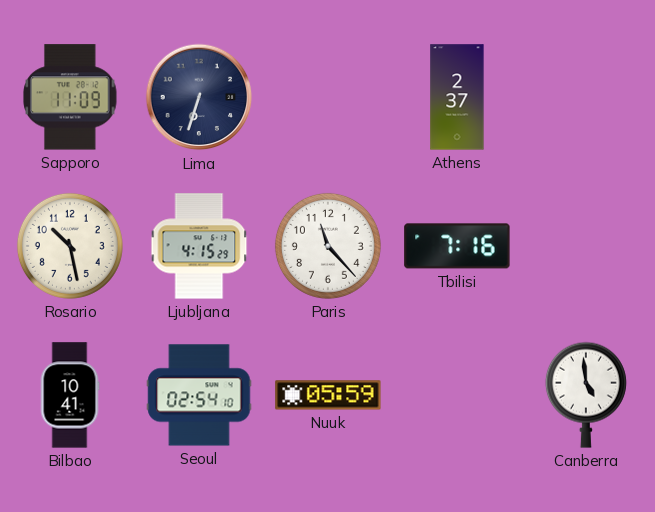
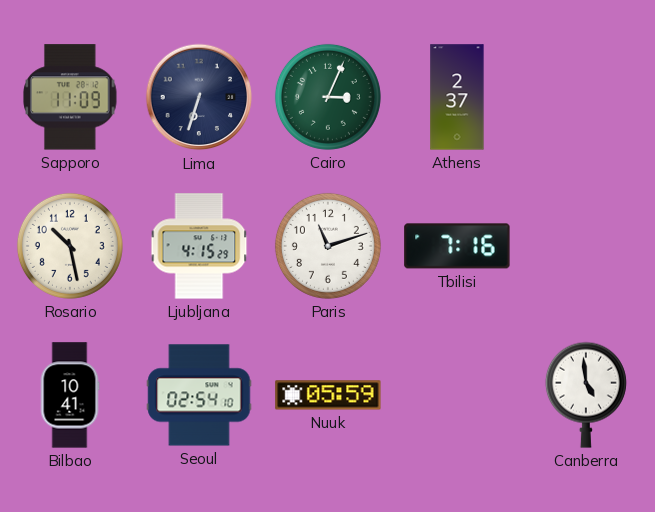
Cairo: none -> 3:04 (328, 97)
Paris: 11:23 -> 11:12 (328, 246)
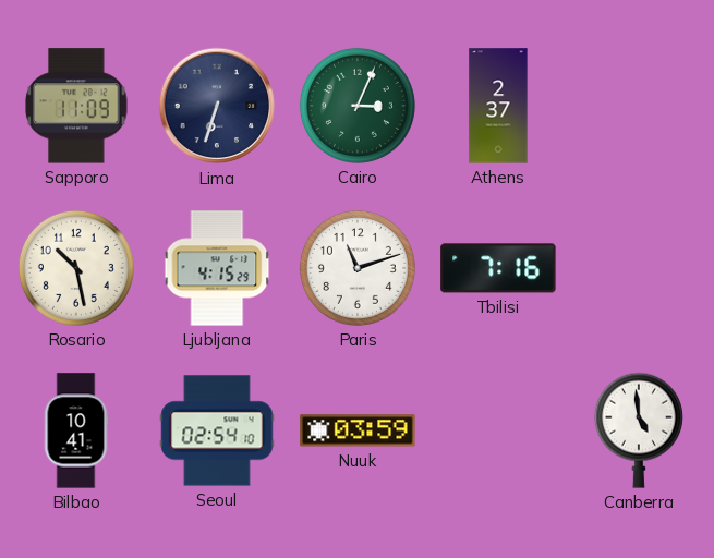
Nuuk: 05:59 -> 03:59 (358, 430)
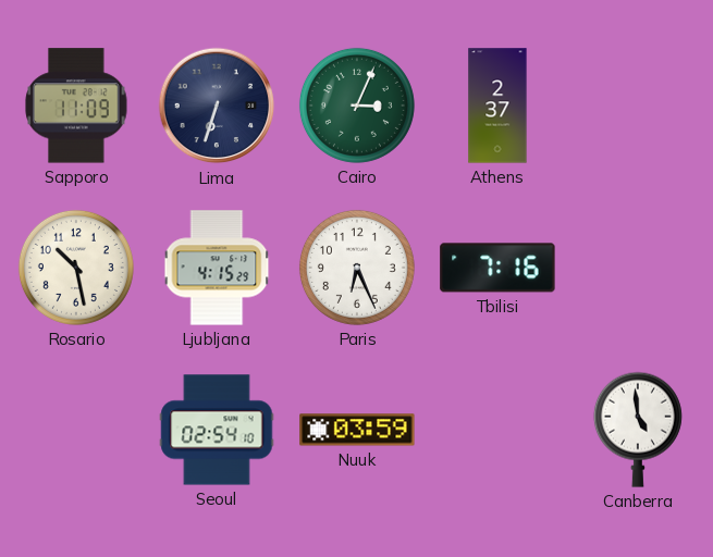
Paris: 11:12 -> 6:26 (357, 268)
Bilbao: 10:41 -> none (76, 430)
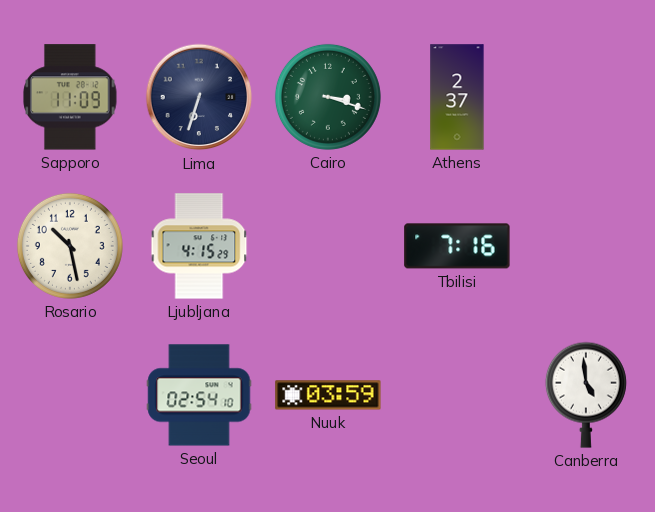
Cairo: 3:04 -> 3:18 (328, 97)
Paris: 6:26 -> none (357, 268)
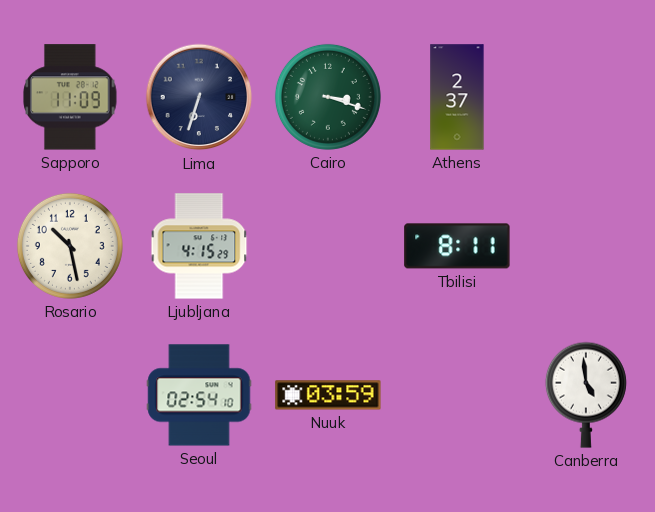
Tbilisi: 7:16 -> 8:11 (457, 246)
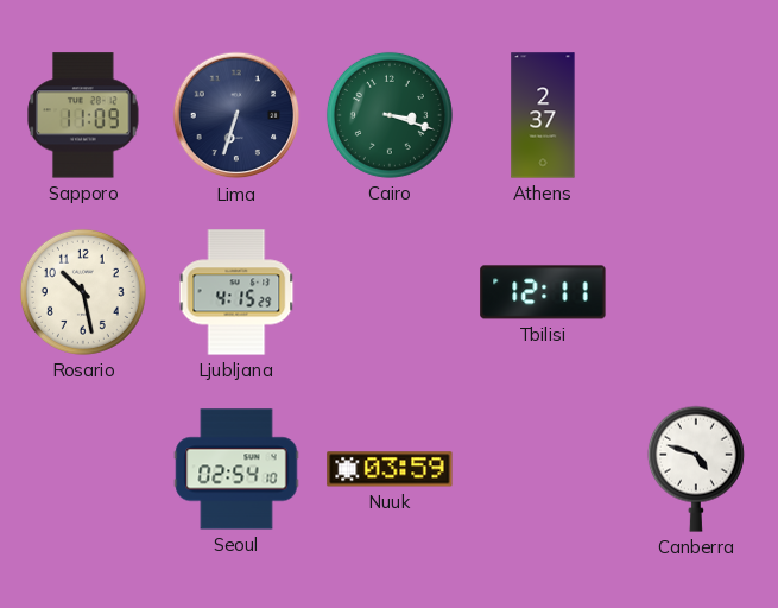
Tbilisi: 8:11 -> 12:11 (543, 292)
Canberra: 4:59 -> 4:48 (696, 469)
